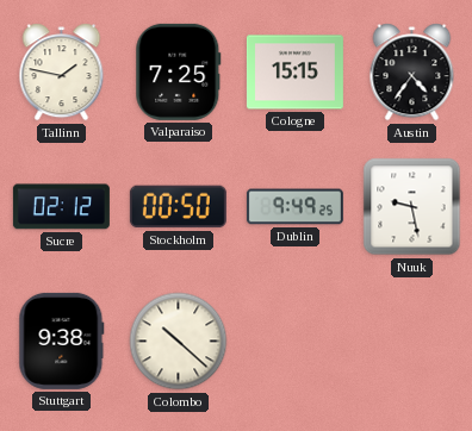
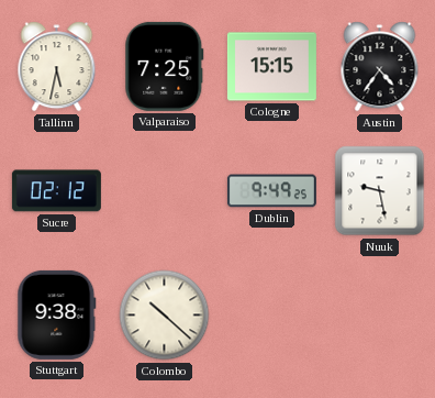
Tallinn: 1:47 -> 5:32 (57, 67)
Stockholm: 00:50 -> none (178, 207)
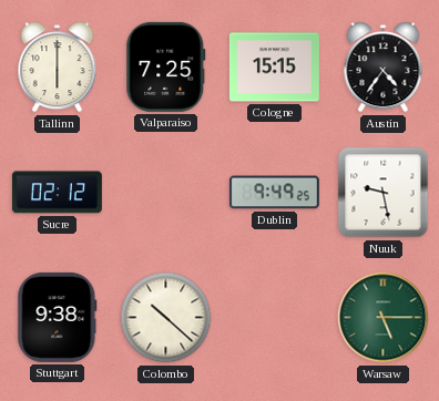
Tallinn: 5:32 -> 6:00 (58, 68)
Warsaw: none -> 5:15 (384, 318)
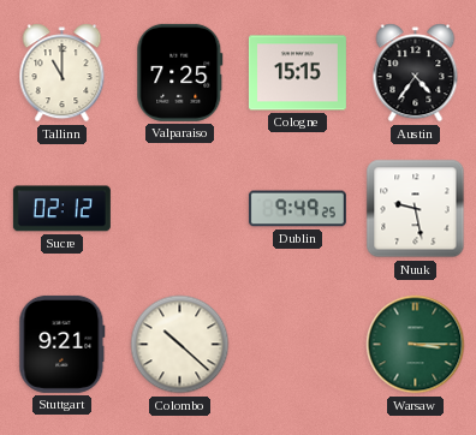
Tallinn: 6:00 -> 11:00 (63, 73)
Stuttgart: 9:38 -> 9:21 (63, 344)
Warsaw: 5:15 -> 3:15 (416, 345)
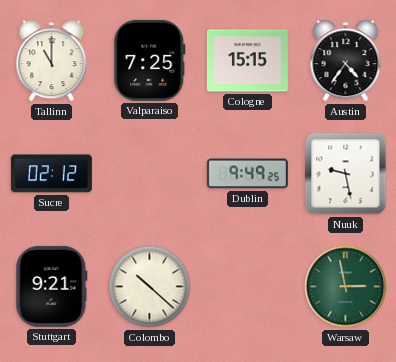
Warsaw: 3:15 -> 2:58 (346, 287)
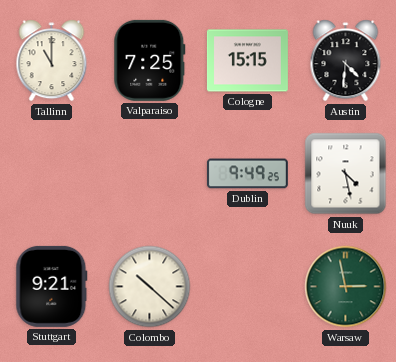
Austin: 4:36 -> 4:31 (346, 61)
Sucre: 02:12 -> none (51, 174)
Nuuk: 9:28 -> 4:28 (346, 174)
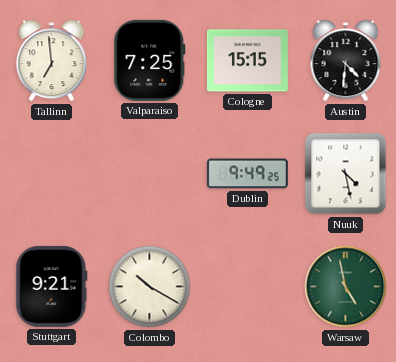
Tallinn: 11:00 -> 6:59 (52, 61)
Colombo: 10:22 -> 10:20 (150, 287)
Warsaw: 2:58 -> 4:58 (346, 287)
